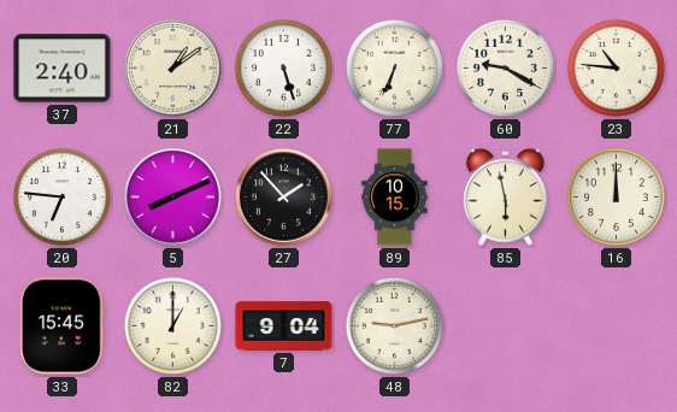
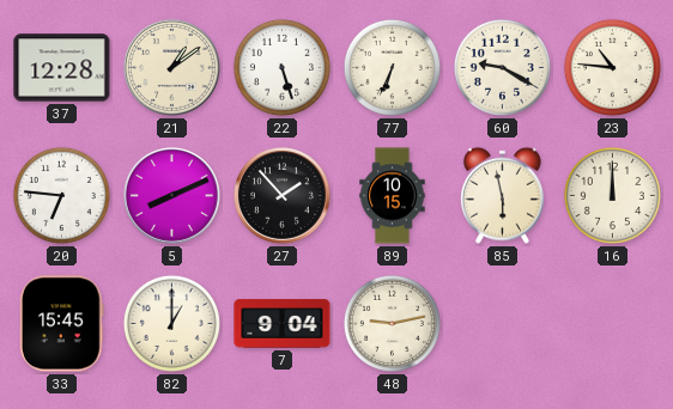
37: 2:40 -> 12:28 (62, 68)
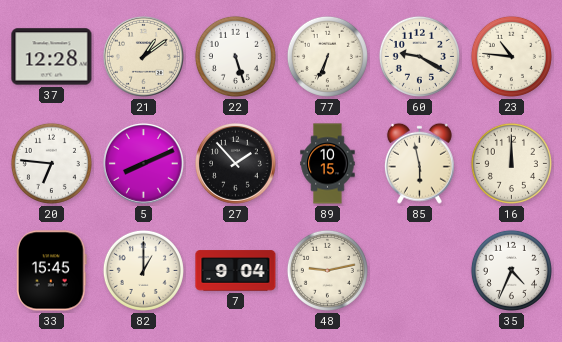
35: none -> 4:34 (511, 270)
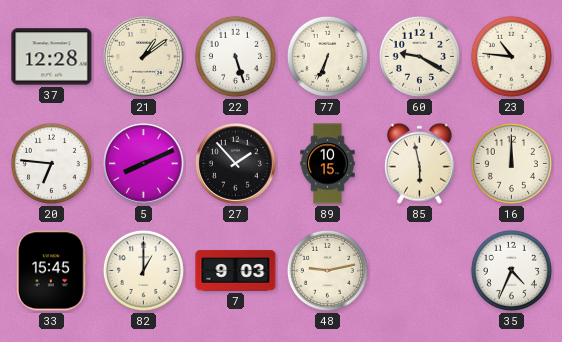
7: 9:04 -> 9:03 (236, 271)
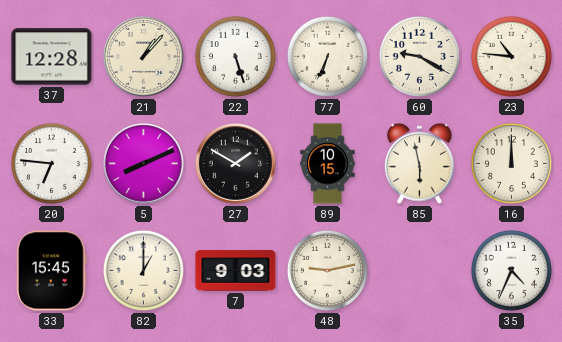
21: 1:09 -> 1:07 (144, 57)
27: 1:53 -> 1:50 (236, 164)
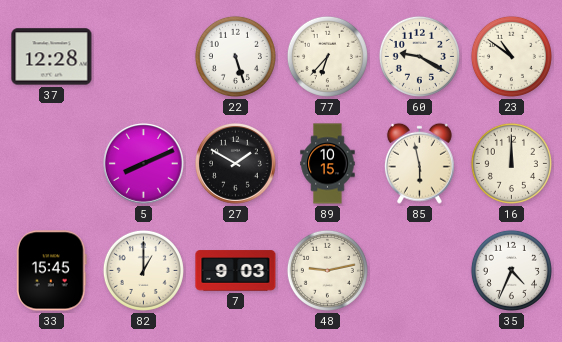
21: 1:07 -> none (144, 57)
77: 6:34 -> 6:37 (327, 56)
23: 10:46 -> 10:51 (511, 56)
20: 6:46 -> none (51, 163)
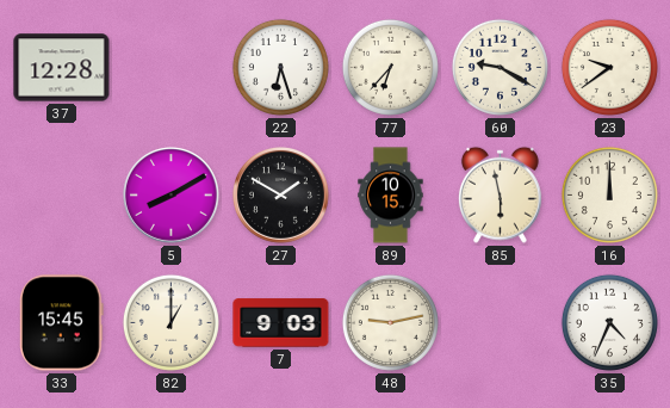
22: 5:27 -> 6:27 (280, 67)
23: 10:51 -> 9:39 (609, 67)
5: 8:11 -> 8:10 (172, 196)
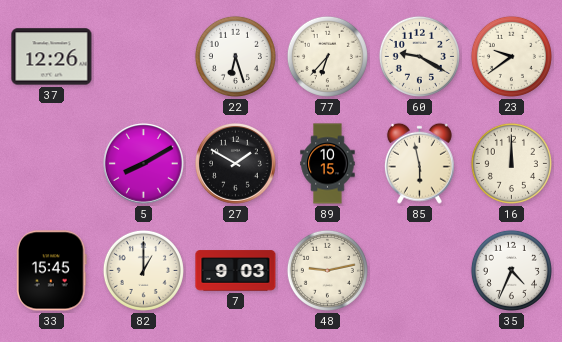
37: 12:28 -> 12:26 (52, 57)
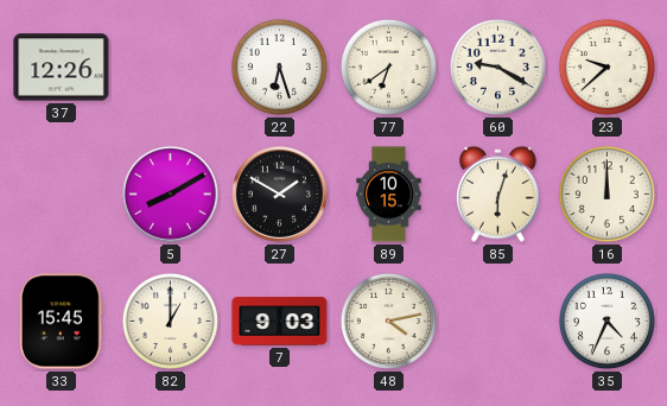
77: 6:37 -> 6:39 (388, 66)
23: 9:39 -> 9:38 (606, 66)
85: 5:58 -> 6:03 (497, 194)
48: 9:13 -> 4:13 (388, 321)
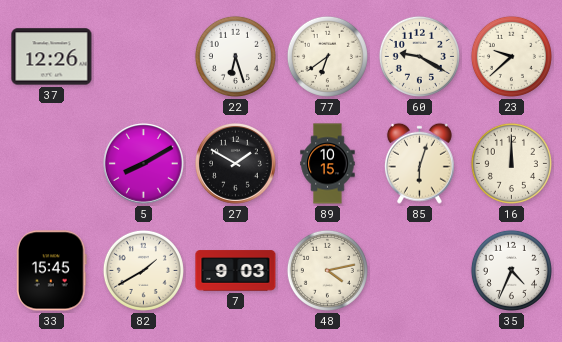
82: 1:00 -> 1:40 (143, 270)
